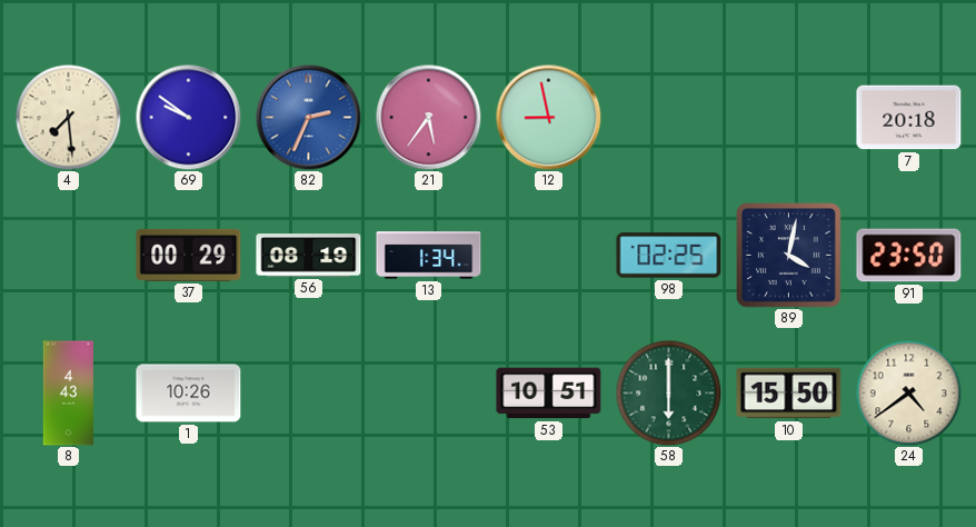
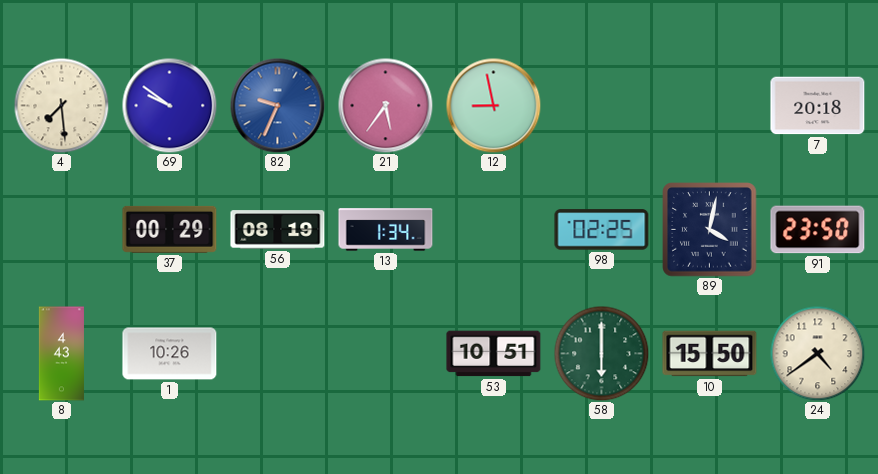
82: 2:34 -> 9:34 (277, 105)
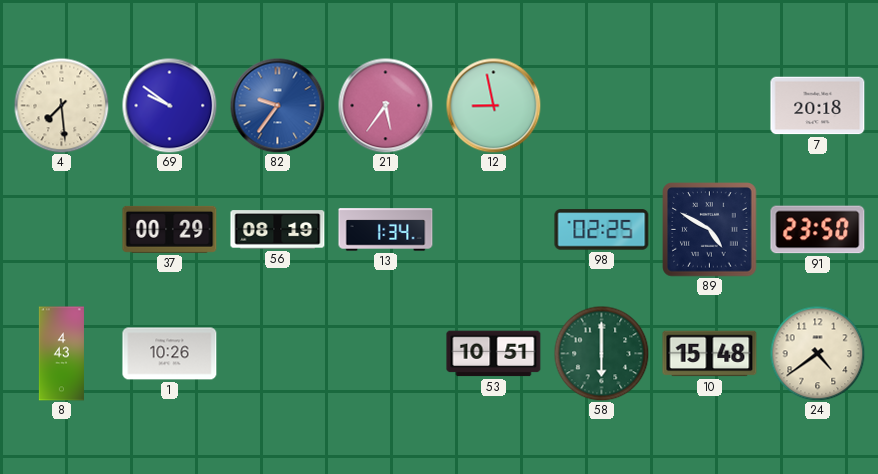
82: 9:34 -> 9:36 (277, 105)
89: 4:02 -> 4:50 (710, 230)
10: 15:50 -> 15:48 (710, 354)
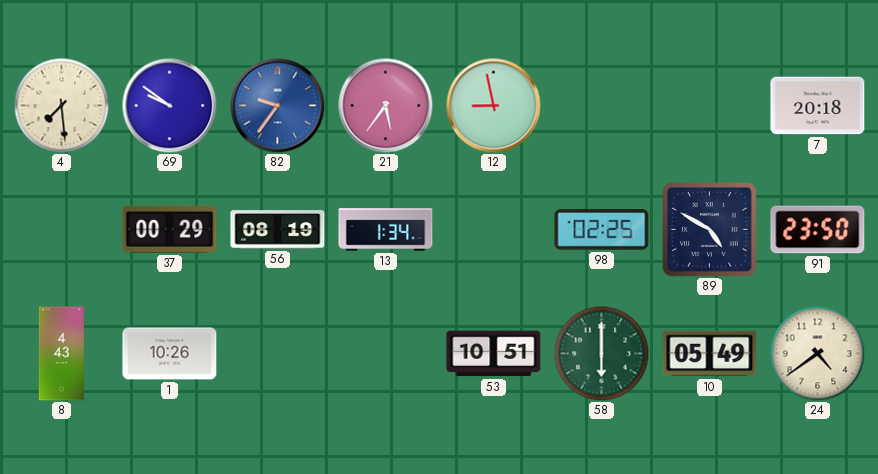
10: 15:48 -> 05:49 (710, 354)
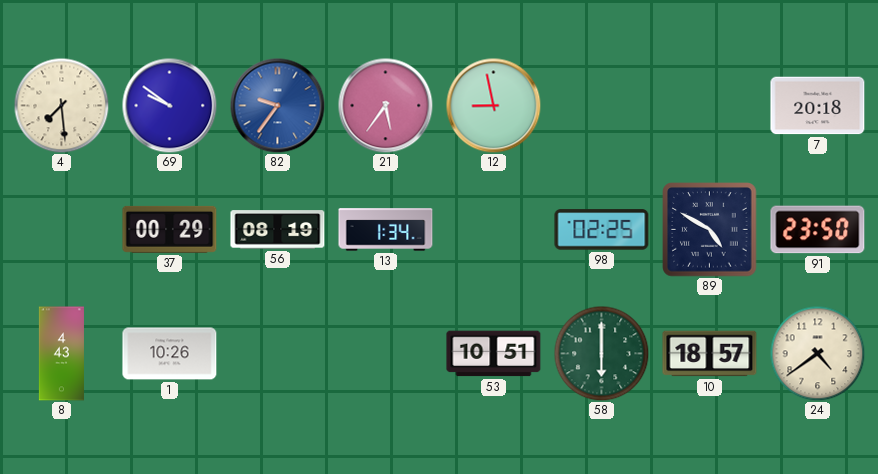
10: 05:49 -> 18:57 (710, 354)
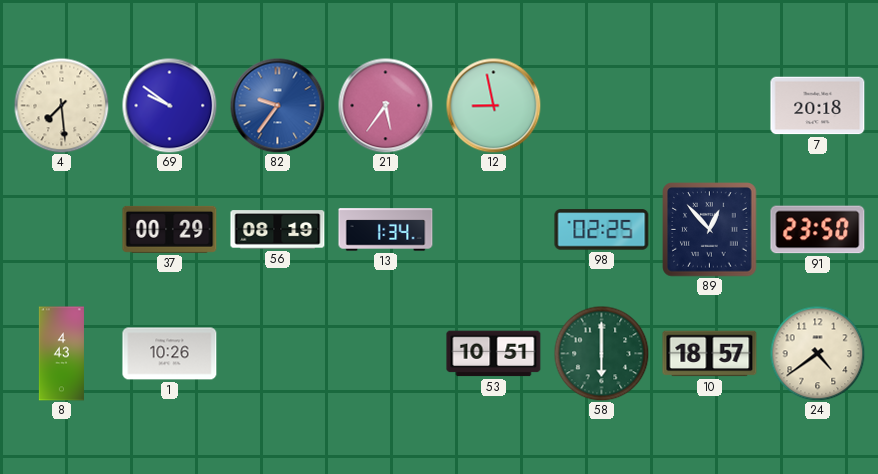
89: 4:50 -> 12:53 (710, 230)
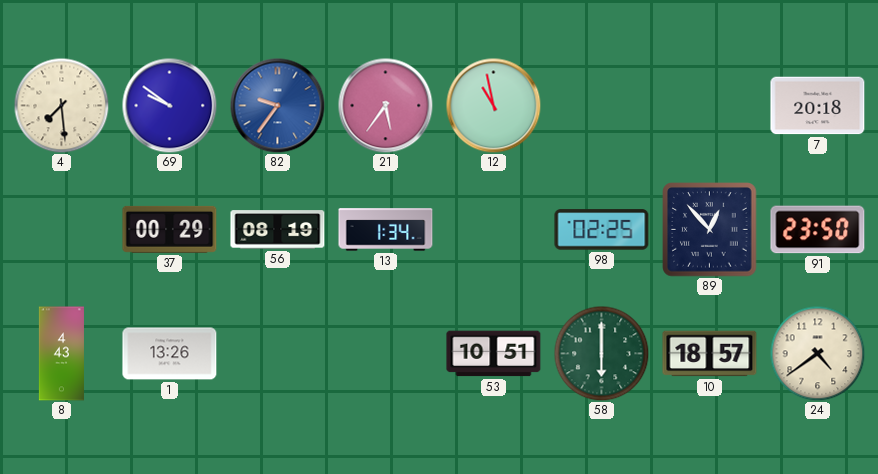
12: 8:58 -> 10:58 (493, 105)
1: 10:26 -> 13:26 (170, 354)
